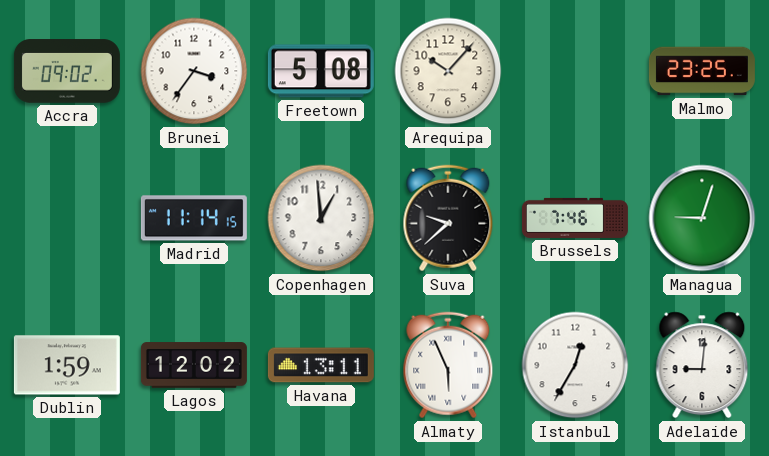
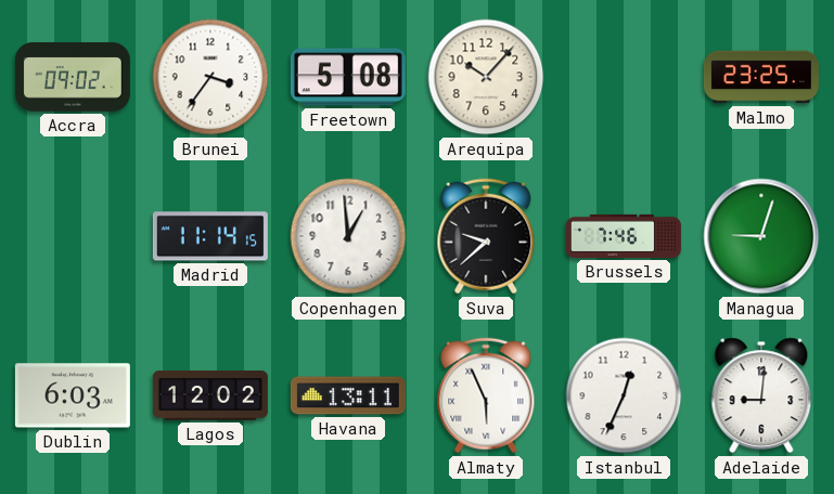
Dublin: 1:59 -> 6:03 (73, 395)
Istanbul: 12:35 -> 12:34 (624, 395)
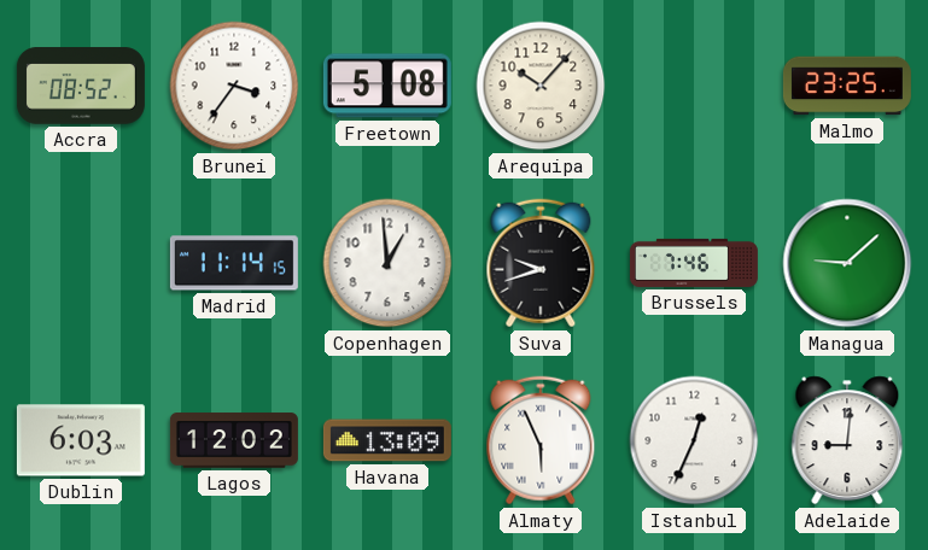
Accra: 09:02 -> 08:52 (81, 86)
Suva: 9:38 -> 9:42 (541, 263)
Managua: 9:03 -> 9:08 (847, 263)
Havana: 13:11 -> 13:09 (387, 440)
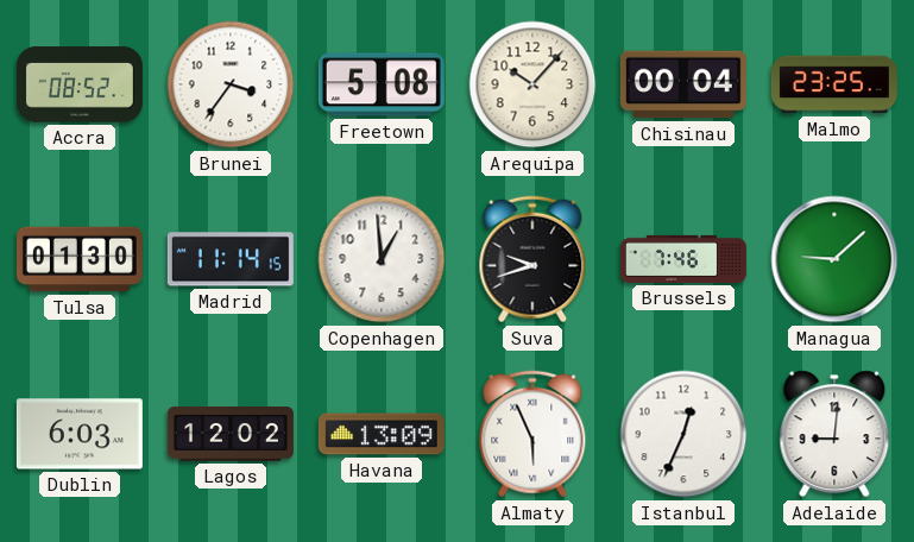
Chisinau: none -> 00:04 (683, 84)
Tulsa: none -> 01:30 (80, 259)
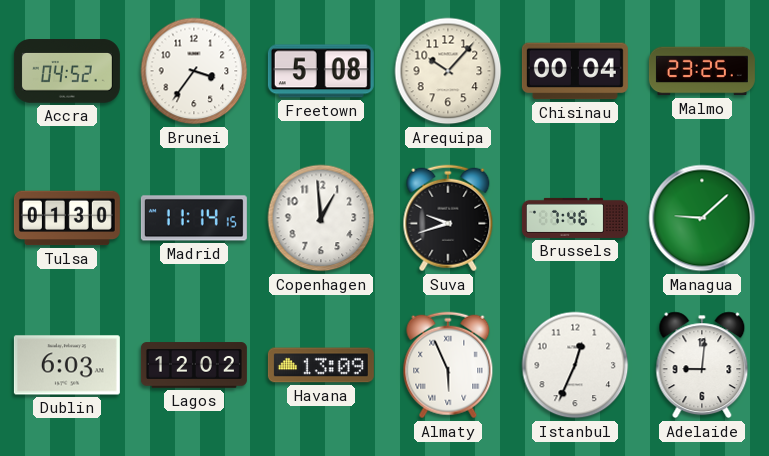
Accra: 08:52 -> 04:52 (67, 71)
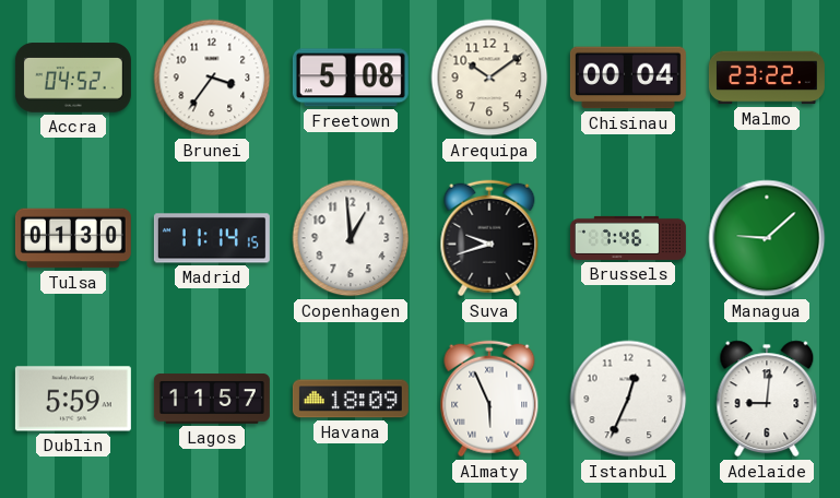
Arequipa: 10:07 -> 10:09 (489, 78)
Malmo: 23:25 -> 23:22 (767, 78)
Dublin: 6:03 -> 5:59 (73, 399)
Lagos: 12:02 -> 11:57 (212, 399)
Havana: 13:09 -> 18:09 (351, 399)
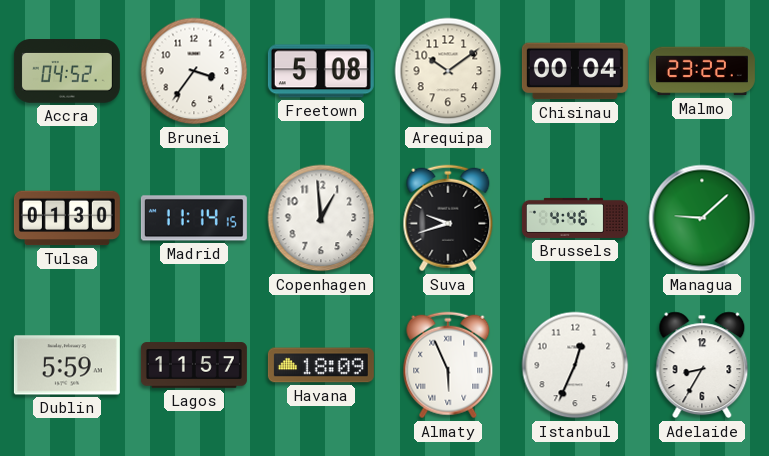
Brussels: 7:46 -> 4:46 (575, 218)
Adelaide: 9:01 -> 8:35 (702, 365)
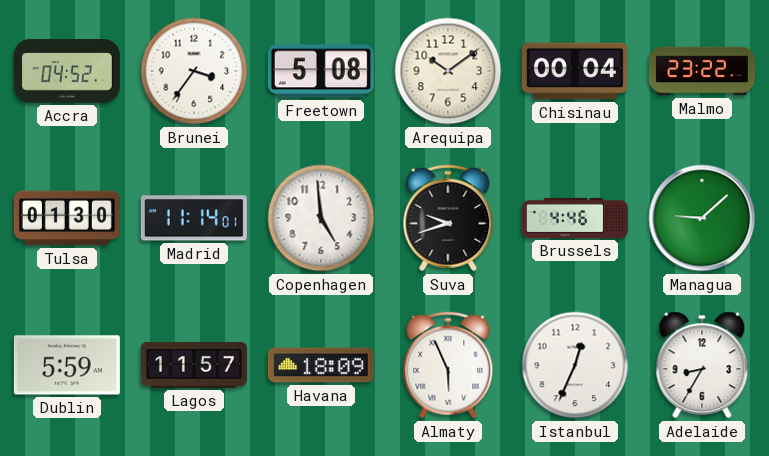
Madrid: 11:14:15 -> 11:14:01 (194, 218)
Copenhagen: 12:59 -> 4:59 (321, 218)
